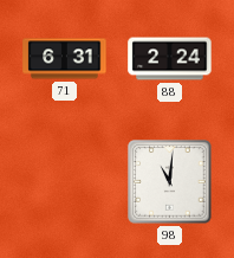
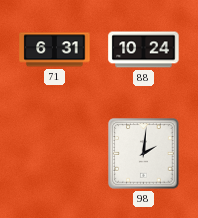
88: 2:24 -> 10:24 (144, 50)
98: 11:01 -> 2:01 (144, 154)
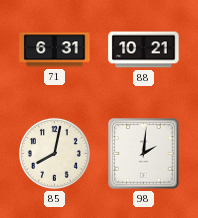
88: 10:24 -> 10:21 (144, 50)
85: none -> 8:02 (54, 153)
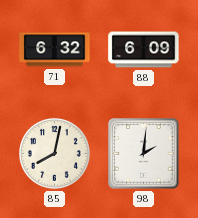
71: 6:31 -> 6:32 (55, 50)
88: 10:21 -> 6:09 (144, 50)
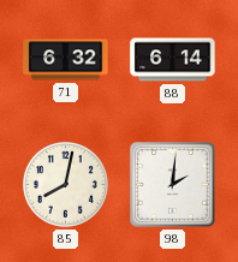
88: 6:09 -> 6:14 (173, 60)
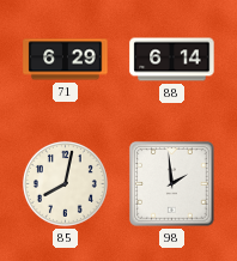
71: 6:32 -> 6:29 (66, 60)
98: 2:01 -> 1:59 (172, 184)
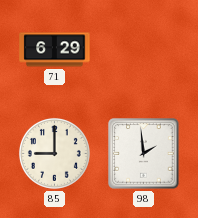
88: 6:14 -> none (172, 60)
85: 8:02 -> 9:00 (54, 153)
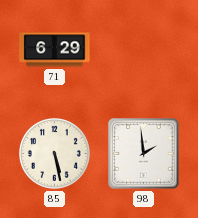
85: 9:00 -> 5:28 (54, 153)
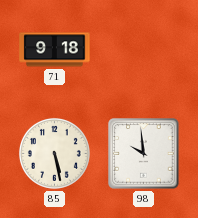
71: 6:29 -> 9:18 (55, 50)
98: 1:59 -> 9:59 (144, 154)
